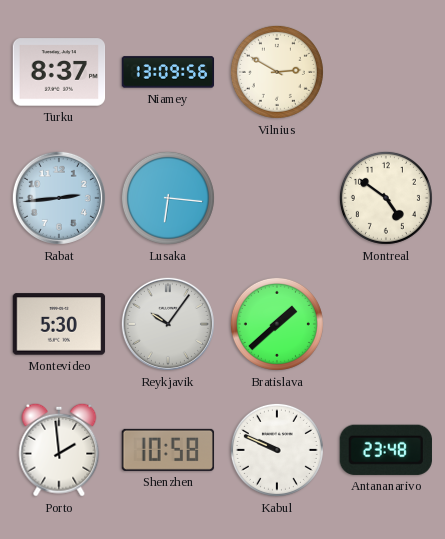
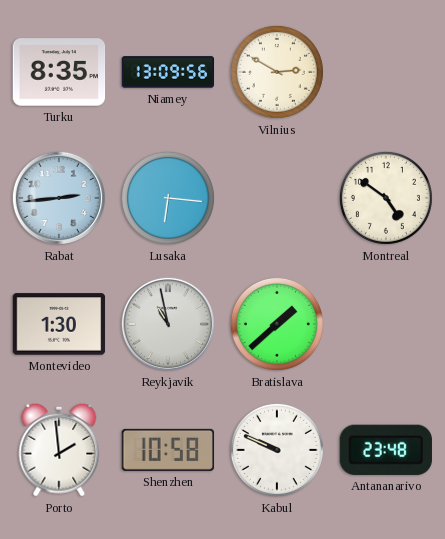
Turku: 8:37 -> 8:35 (59, 72)
Montevideo: 5:30 -> 1:30 (59, 324)
Reykjavik: 10:06 -> 10:58 (168, 324)
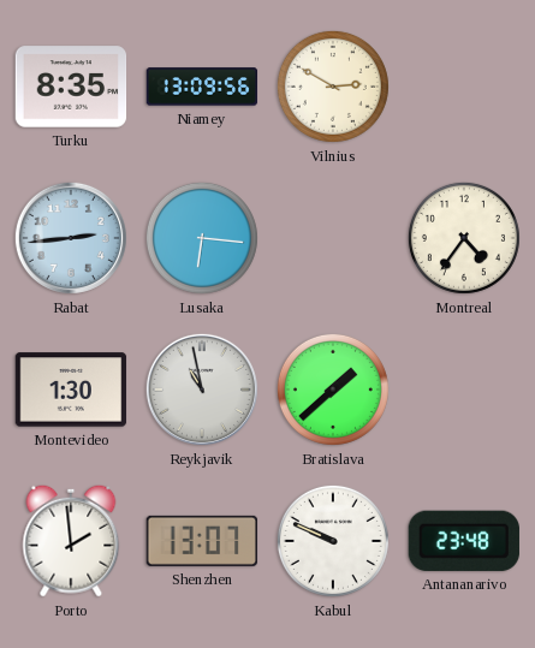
Montreal: 4:51 -> 4:36 (464, 238)
Shenzhen: 10:58 -> 13:07 (202, 541)
